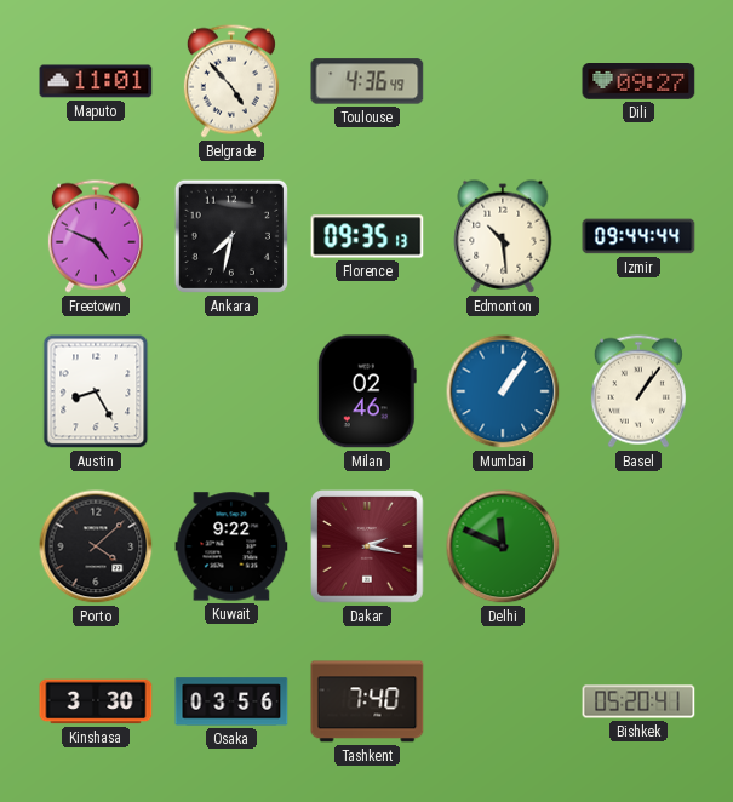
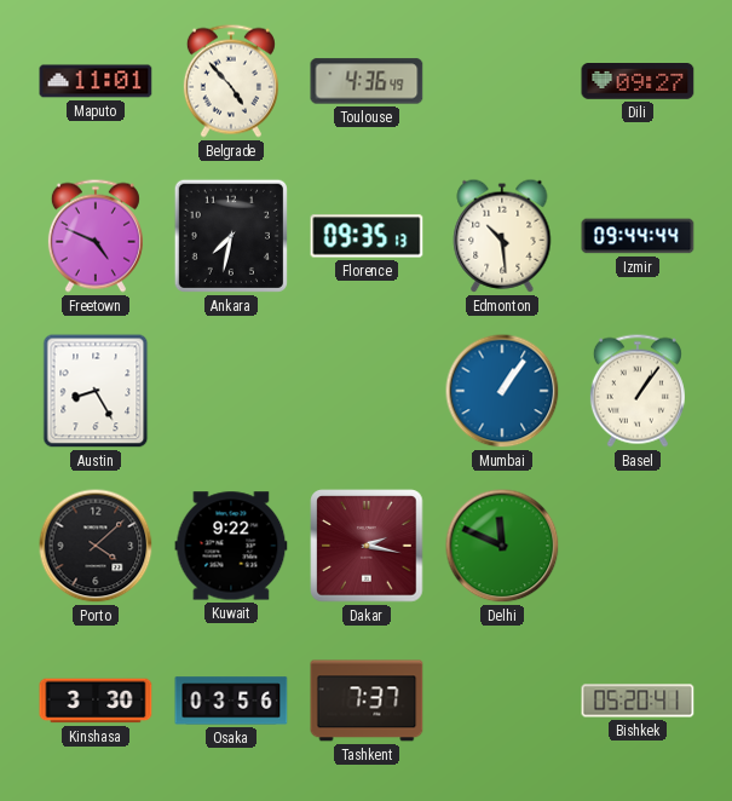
Milan: 02:46 -> none (367, 391)
Tashkent: 7:40 -> 7:37 (367, 701)
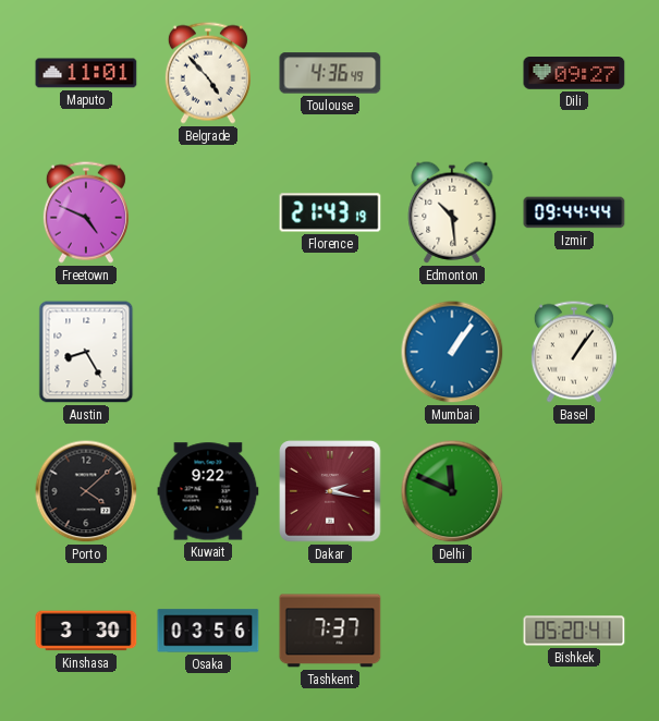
Ankara: 7:32 -> none (231, 236)
Florence: 09:35 -> 21:43 (330, 212)
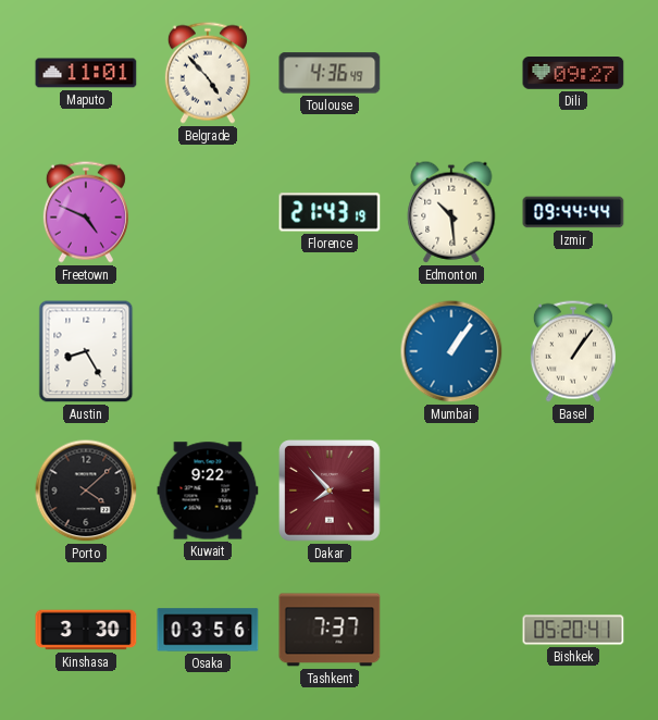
Dakar: 2:17 -> 7:53 (330, 491)
Delhi: 11:49 -> none (452, 491)
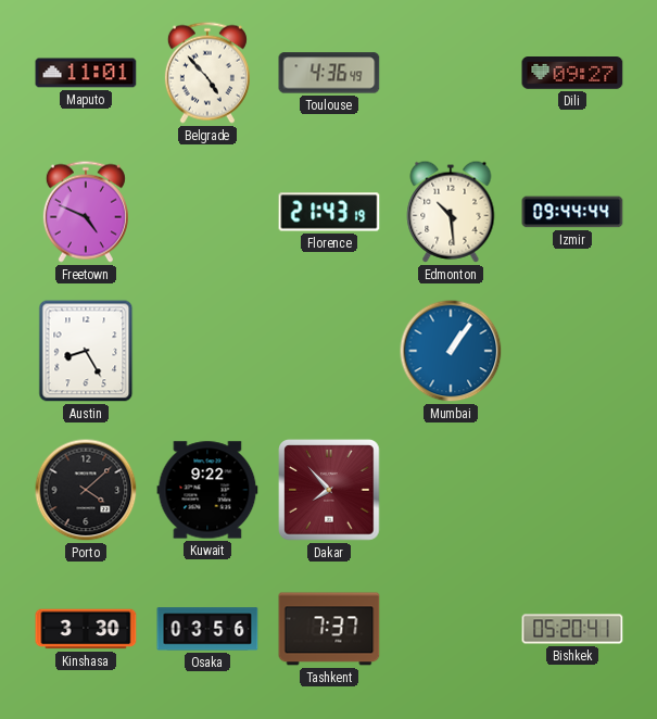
Basel: 1:06 -> none (573, 351)
